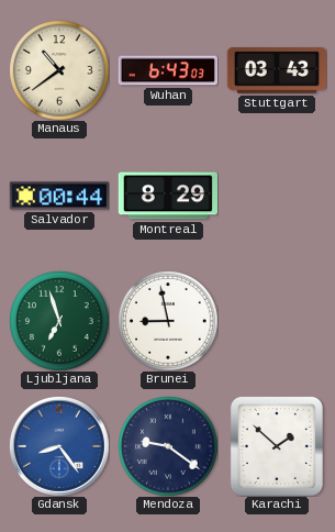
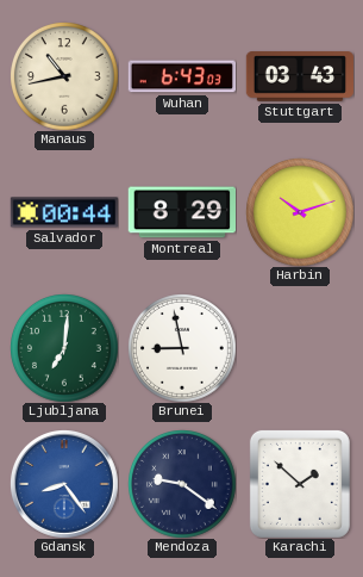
Manaus: 10:39 -> 10:43 (64, 76)
Harbin: none -> 10:12 (300, 212)
Ljubljana: 6:57 -> 7:01 (64, 348)
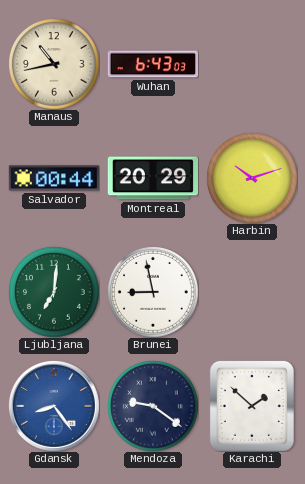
Stuttgart: 03:43 -> none (299, 76)
Montreal: 8:29 -> 20:29 (152, 178)
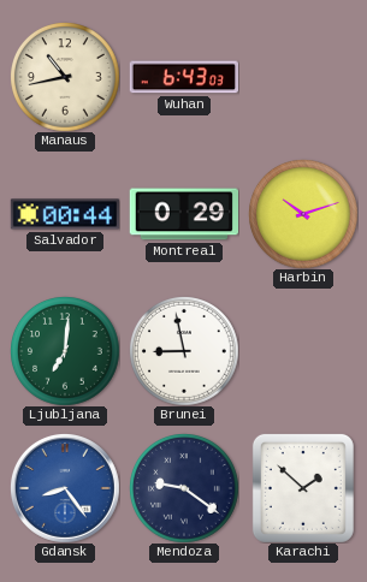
Montreal: 20:29 -> 0:29 (183, 214)
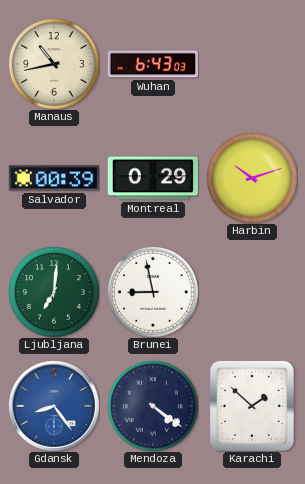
Salvador: 00:44 -> 00:39 (53, 178)
Mendoza: 9:21 -> 4:21 (153, 406)
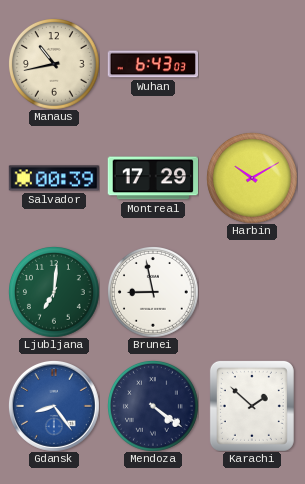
Montreal: 0:29 -> 17:29 (152, 178)
Harbin: 10:12 -> 10:10 (252, 178)
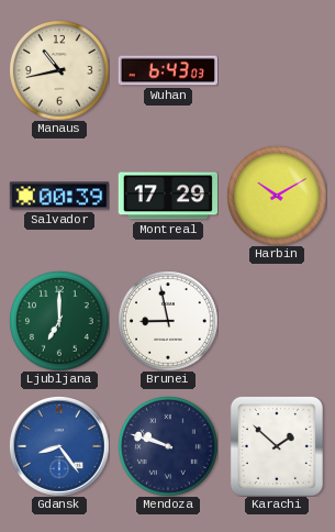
Ljubljana: 7:01 -> 7:00 (59, 321)
Mendoza: 4:21 -> 9:48 (168, 446)
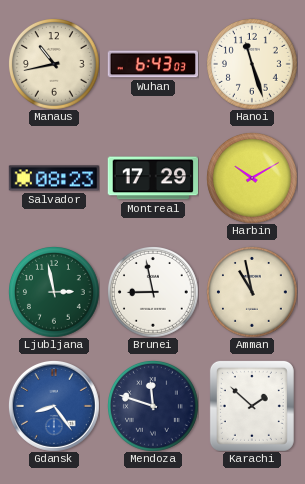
Hanoi: none -> 11:27 (252, 64)
Salvador: 00:39 -> 08:23 (53, 178)
Ljubljana: 7:00 -> 2:58 (54, 292)
Amman: none -> 10:58 (252, 292)
Mendoza: 9:48 -> 11:48 (153, 406)
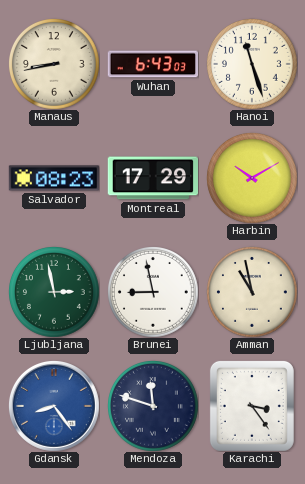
Manaus: 10:43 -> 8:43 (54, 64)
Karachi: 1:52 -> 3:24 (252, 406)
